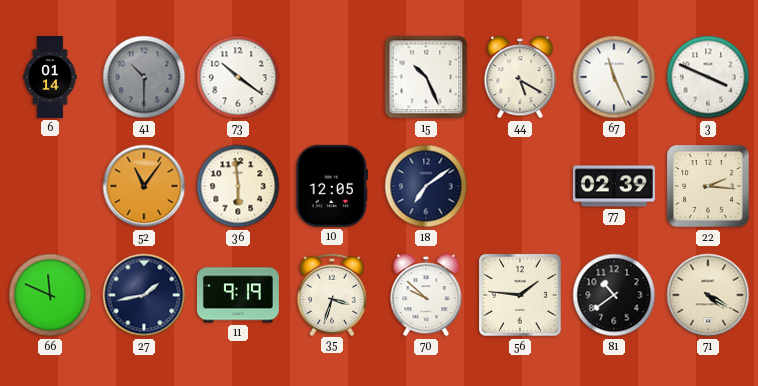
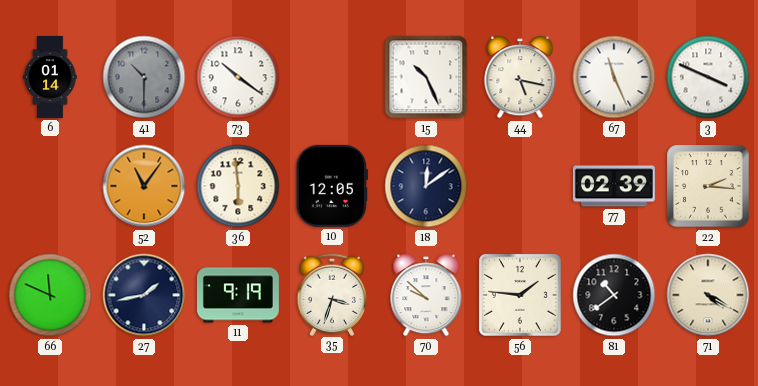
44: 5:20 -> 5:17 (520, 77)
18: 7:09 -> 12:09 (426, 186)
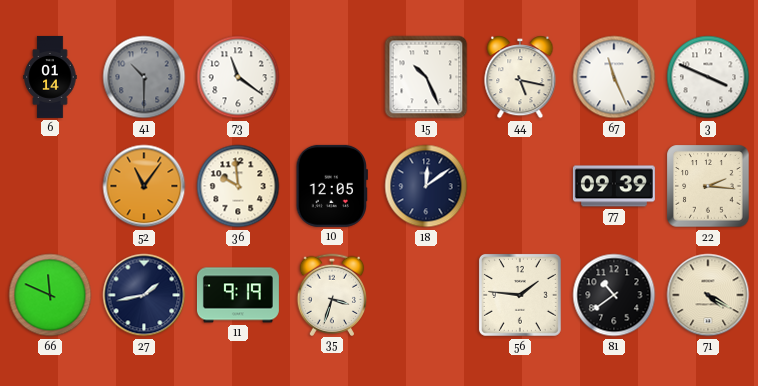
73: 10:21 -> 11:21 (238, 77)
36: 5:59 -> 9:59 (238, 186)
77: 02:39 -> 09:39 (614, 186)
70: 9:52 -> none (426, 295)
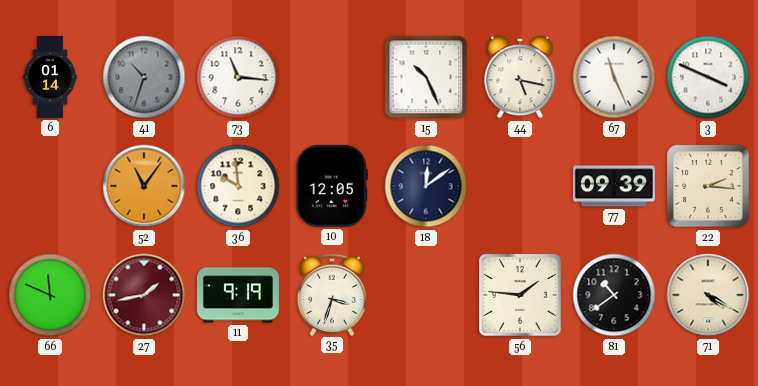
41: 10:30 -> 10:33 (144, 77)
73: 11:21 -> 11:16 (238, 77)
27 dial: navy -> burgundy (144, 295)
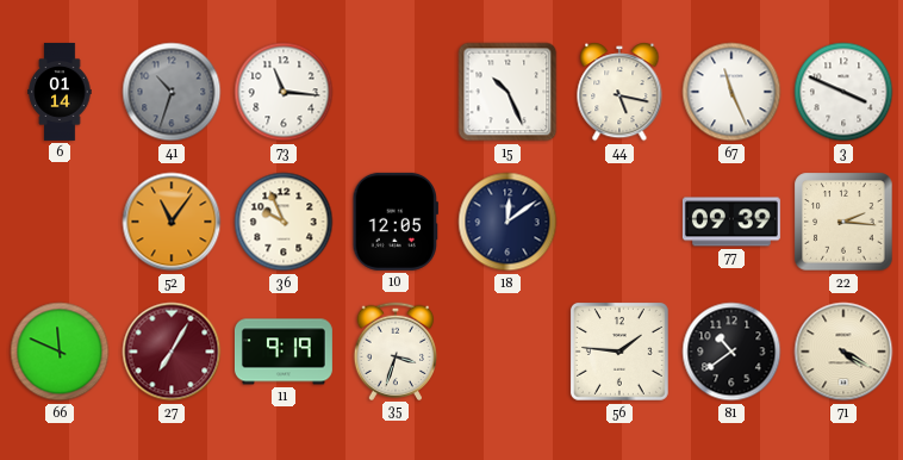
36: 9:59 -> 9:56 (284, 222)
27: 1:43 -> 7:05 (172, 352)
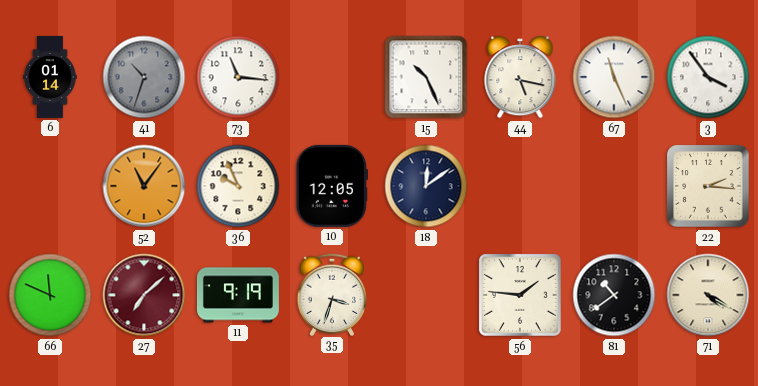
3: 3:49 -> 3:54 (708, 77)
77: 09:39 -> none (731, 222)
27: 7:05 -> 7:08 (144, 295)
